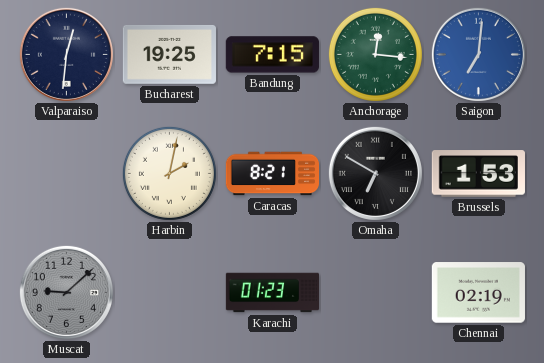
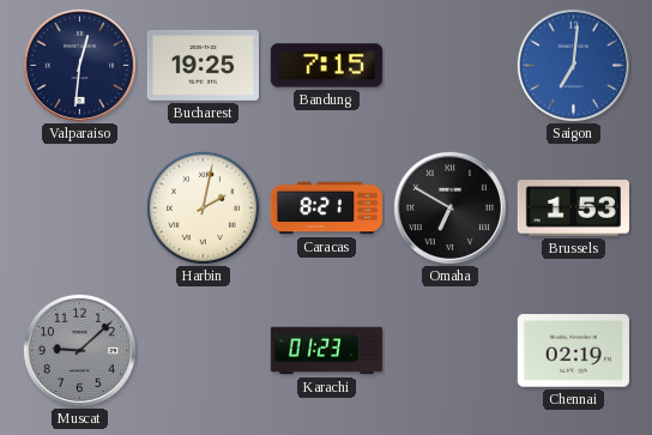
Anchorage: 12:16 -> none (375, 54)
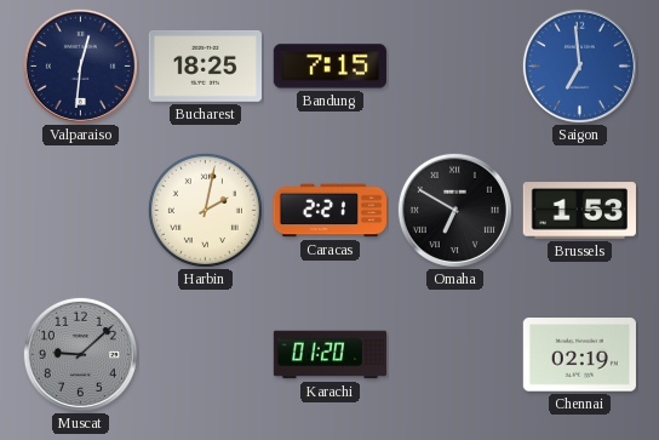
Bucharest: 19:25 -> 18:25 (205, 65)
Saigon: 7:01 -> 6:59 (579, 65)
Caracas: 8:21 -> 2:21 (331, 211)
Karachi: 01:23 -> 01:20 (331, 355)
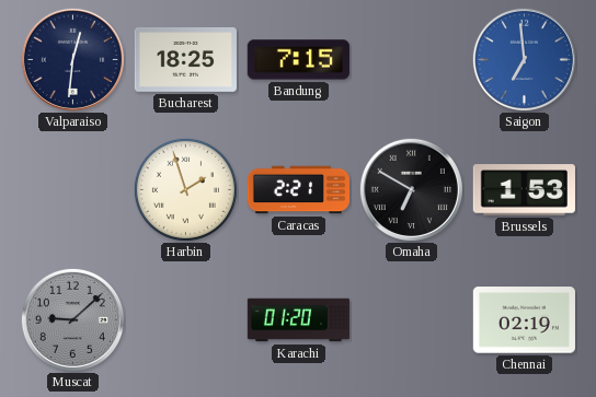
Harbin: 2:02 -> 1:57 (185, 189)
